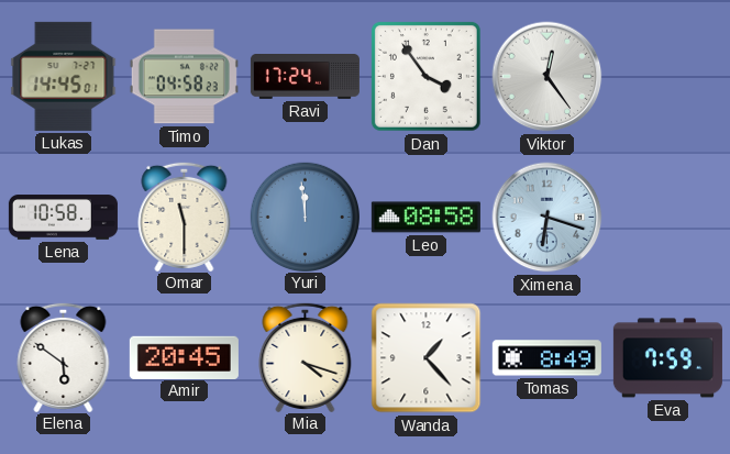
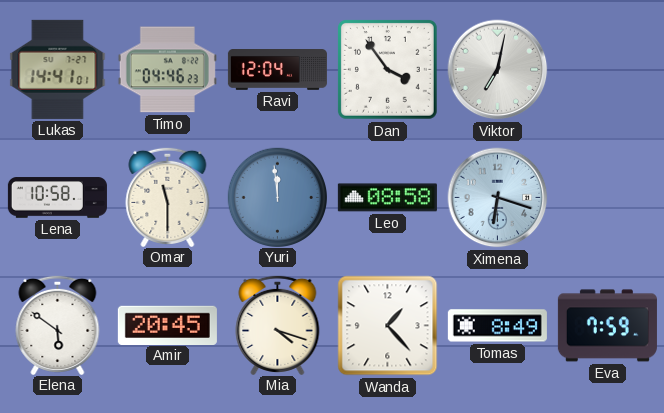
Lukas: 14:45 -> 14:41 (58, 69)
Timo: 04:58 -> 04:46 (167, 70)
Ravi: 17:24 -> 12:04 (277, 70)
Viktor: 12:24 -> 7:02 (498, 70)
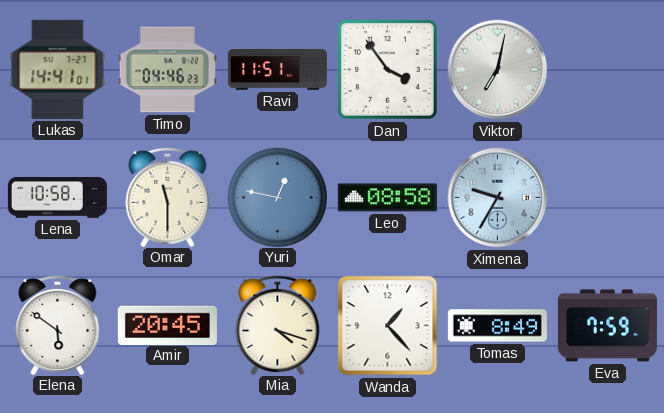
Ravi: 12:04 -> 11:51 (277, 70)
Yuri: 11:59 -> 12:47 (277, 197)
Ximena: 6:18 -> 9:35 (498, 198)
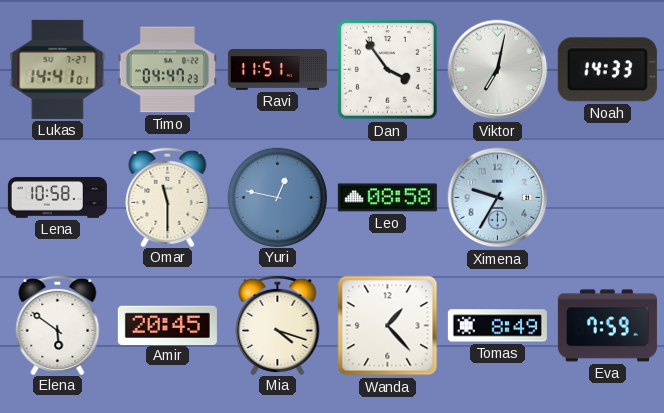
Timo: 04:46 -> 04:47 (167, 70)
Noah: none -> 14:33 (607, 70)
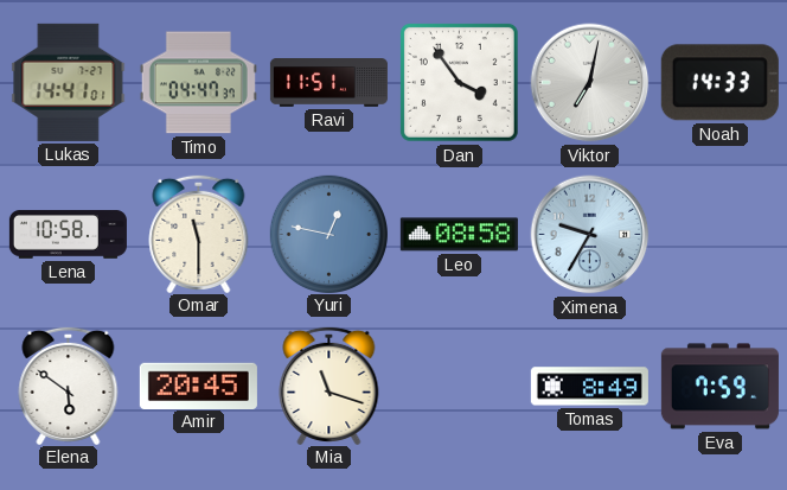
Timo: 04:47:23 -> 04:47:37 (198, 83)
Mia: 4:18 -> 11:18 (329, 384)
Wanda: 1:23 -> none (388, 326)
